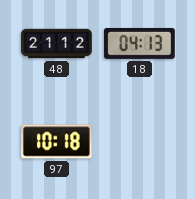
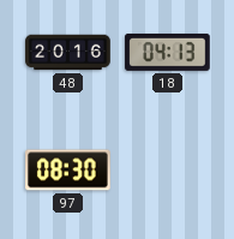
48: 21:12 -> 20:16 (68, 53)
97: 10:18 -> 08:30 (68, 171)
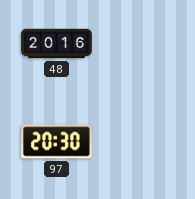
18: 04:13 -> none (168, 52)
97: 08:30 -> 20:30 (57, 142)
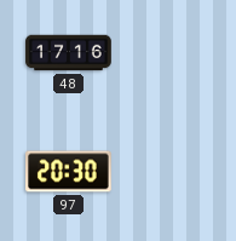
48: 20:16 -> 17:16 (69, 53)
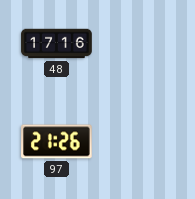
97: 20:30 -> 21:26 (57, 142)
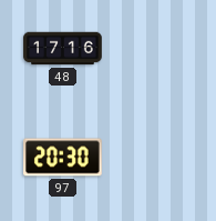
97: 21:26 -> 20:30 (63, 158)
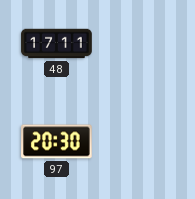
48: 17:16 -> 17:11 (57, 44)
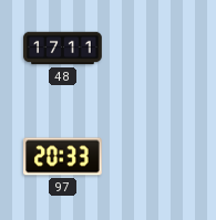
97: 20:30 -> 20:33 (63, 157)
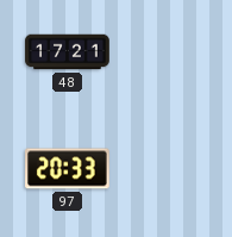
48: 17:11 -> 17:21 (68, 52)
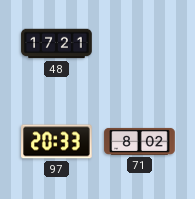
71: none -> 8:02 (140, 141)
